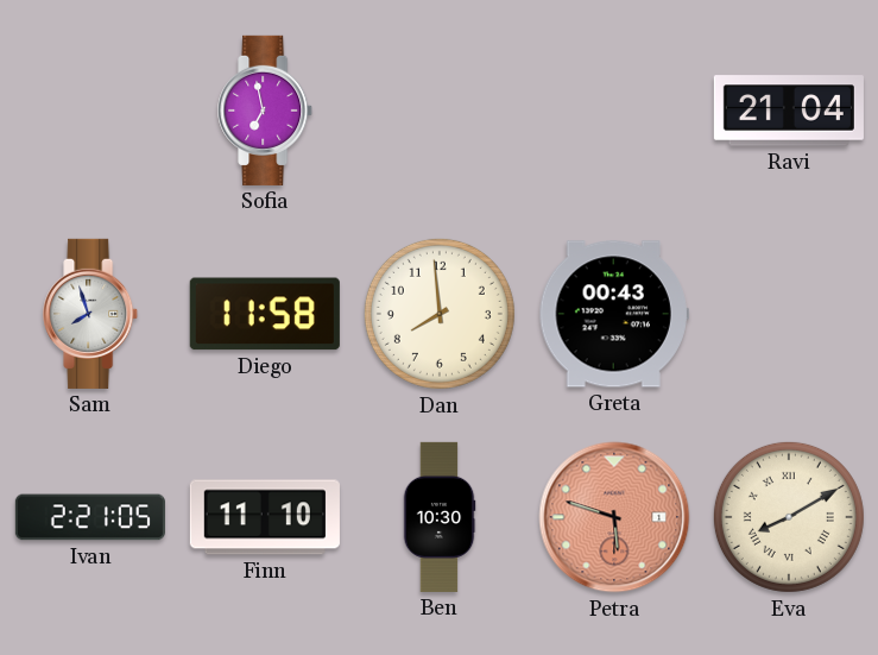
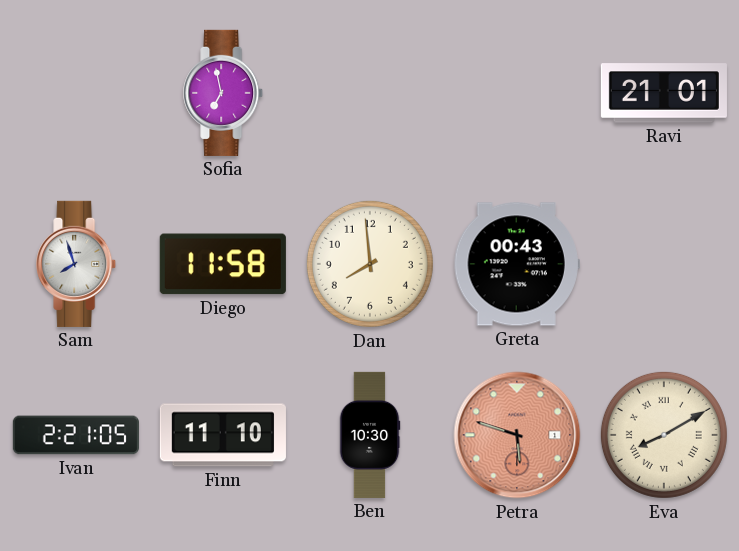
Ravi: 21:04 -> 21:01 (664, 93)
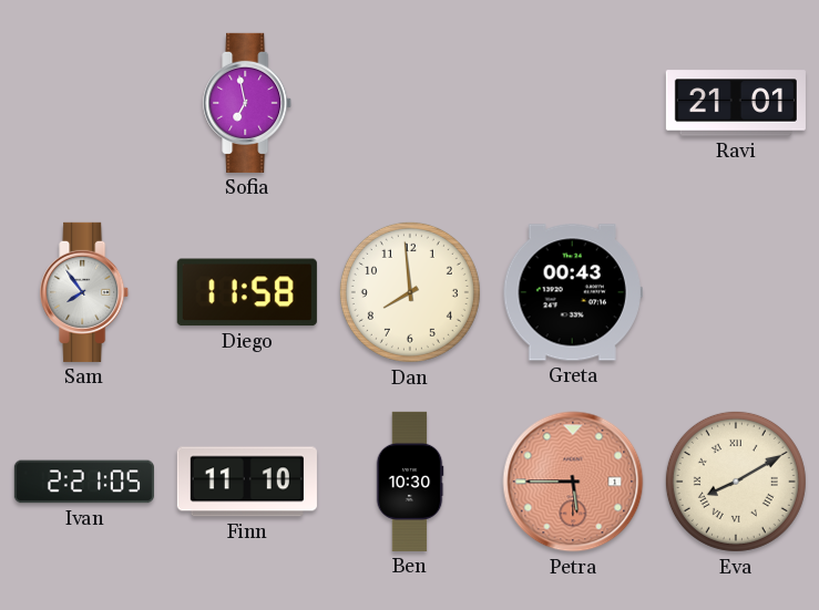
Sam: 7:57 -> 7:54 (85, 292)
Petra: 5:48 -> 5:45 (573, 482)
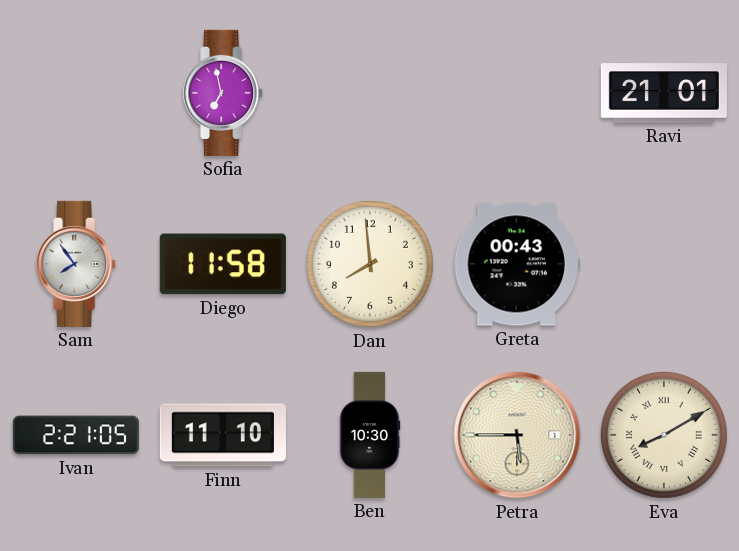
Petra dial: salmon -> cream (517, 435)
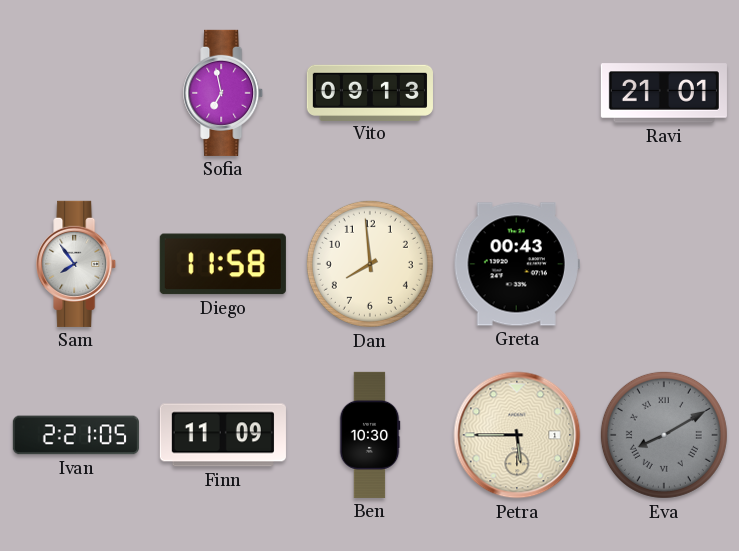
Vito: none -> 09:13 (370, 92)
Finn: 11:10 -> 11:09 (223, 435)
Eva dial: cream -> grey (664, 435)
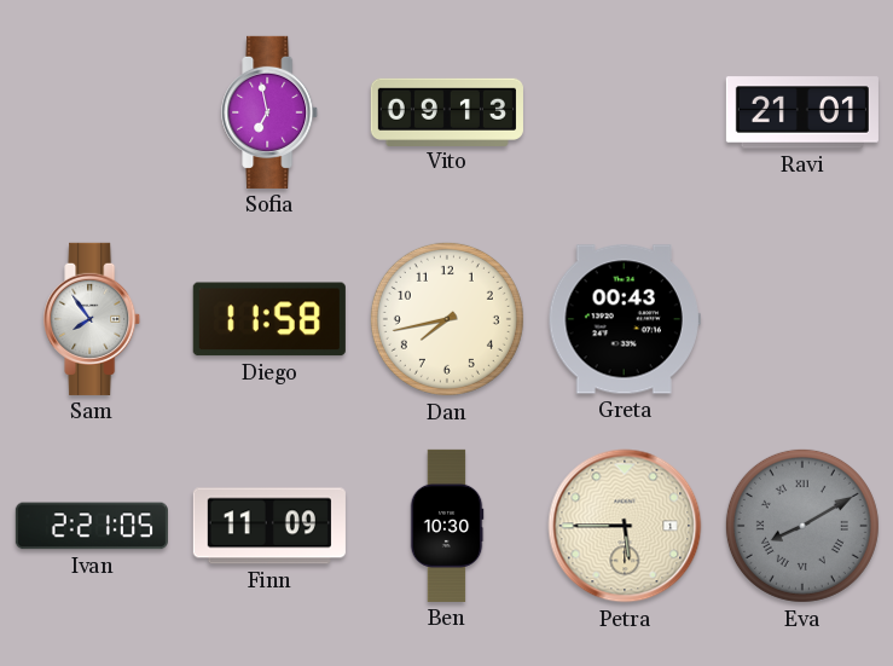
Dan: 7:59 -> 7:43 (447, 319)
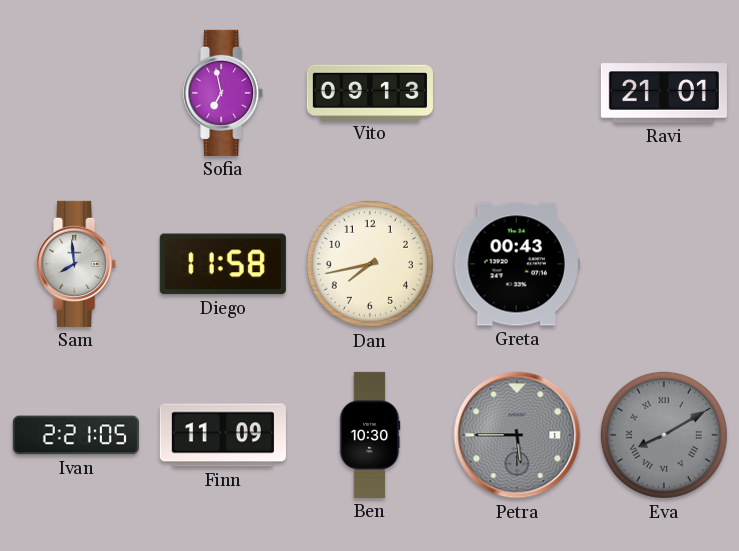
Sam: 7:54 -> 7:59 (77, 264)
Petra dial: cream -> grey (517, 435)
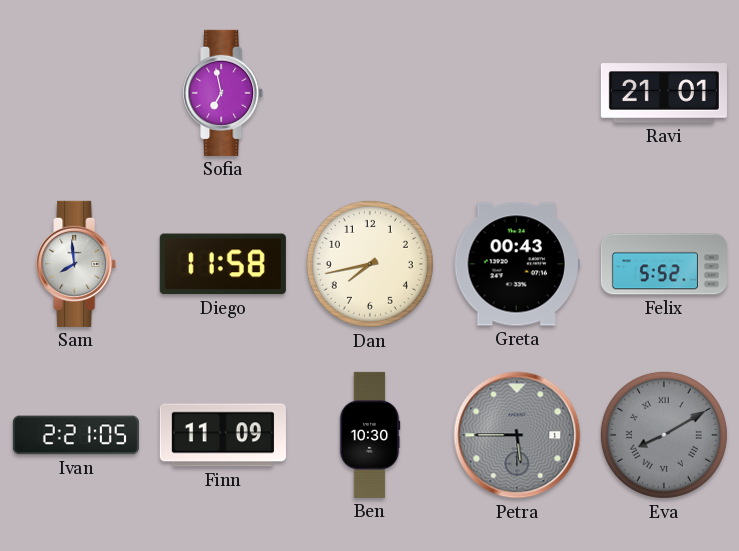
Vito: 09:13 -> none (370, 92)
Felix: none -> 5:52 (664, 264)
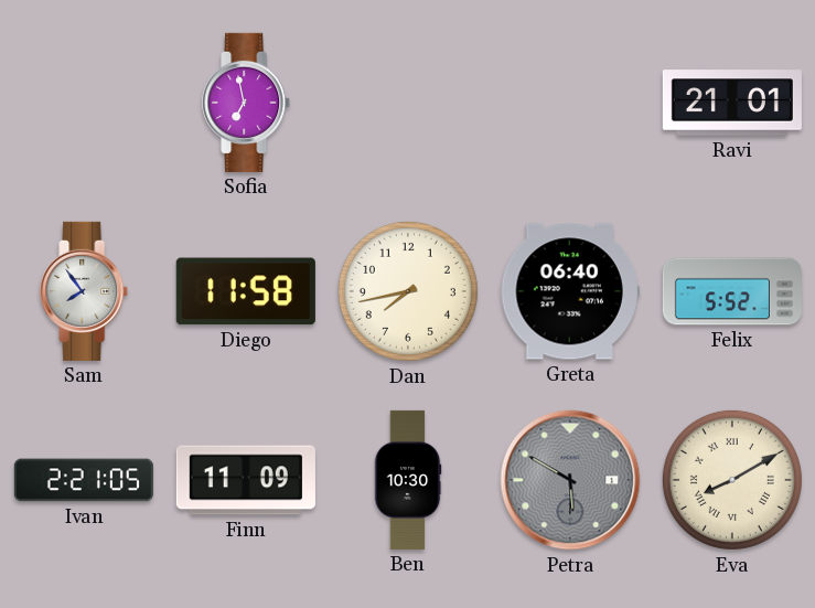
Sam: 7:59 -> 7:54 (85, 291)
Greta: 00:43 -> 06:40 (570, 291)
Petra: 5:45 -> 5:50 (570, 480)
Eva dial: grey -> cream (732, 480)
